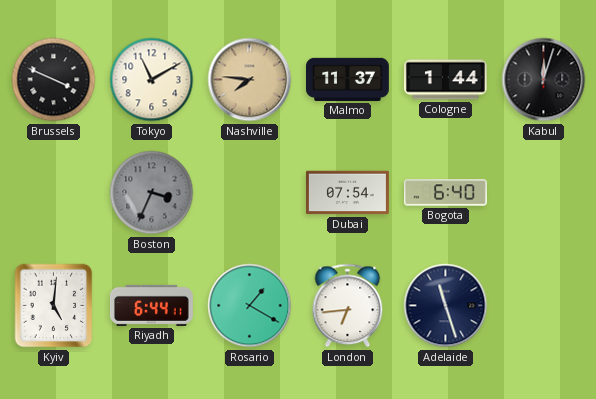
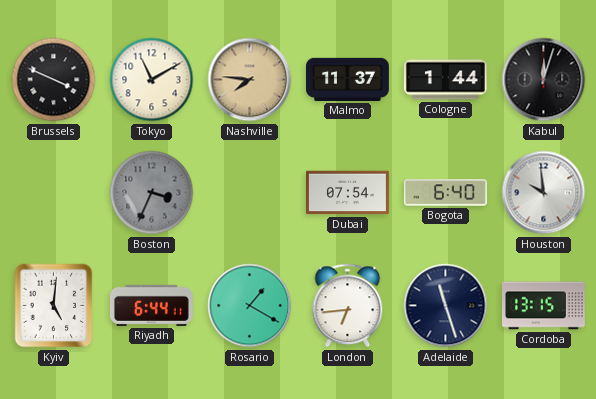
Houston: none -> 9:59 (544, 193)
Cordoba: none -> 13:15 (544, 306)
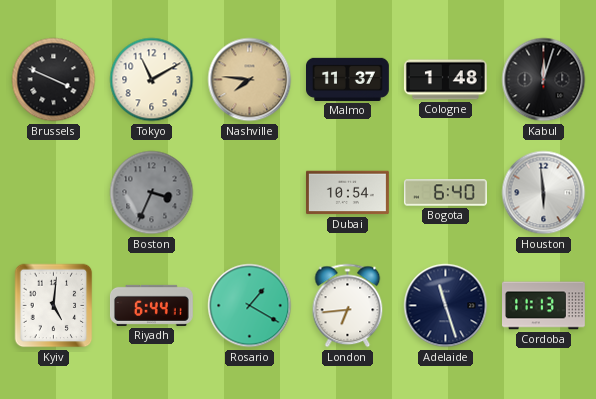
Cologne: 1:44 -> 1:48 (445, 80)
Dubai: 07:54 -> 10:54 (348, 193)
Houston: 9:59 -> 5:59 (544, 193)
Cordoba: 13:15 -> 11:13 (544, 306)
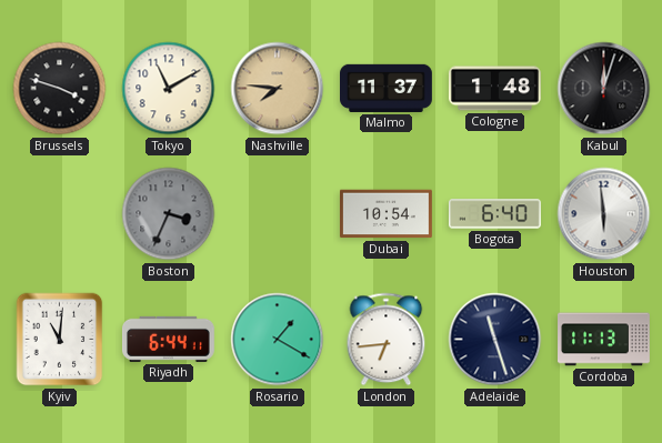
Brussels: 3:49 -> 3:48 (60, 89)
Kyiv: 5:01 -> 11:01 (60, 340)
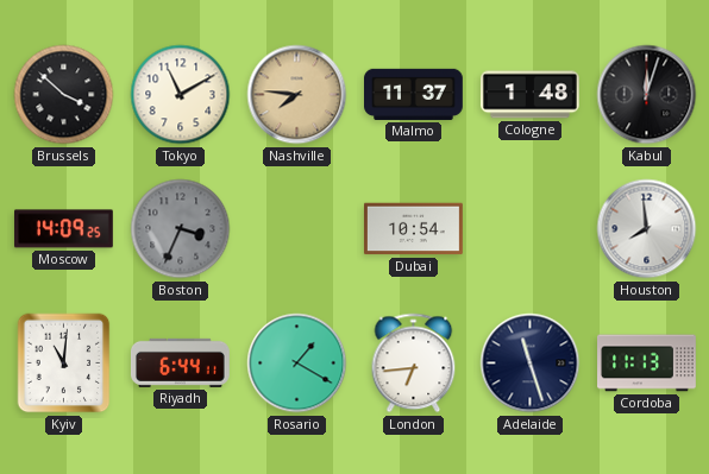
Brussels: 3:48 -> 3:52 (64, 95)
Moscow: none -> 14:09 (63, 229)
Bogota: 6:40 -> none (495, 214)
Houston: 5:59 -> 7:59 (647, 229)
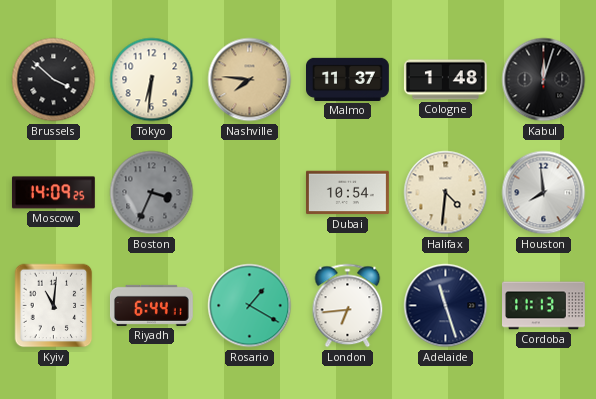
Tokyo: 11:10 -> 6:31 (152, 80)
Halifax: none -> 4:31 (446, 193)
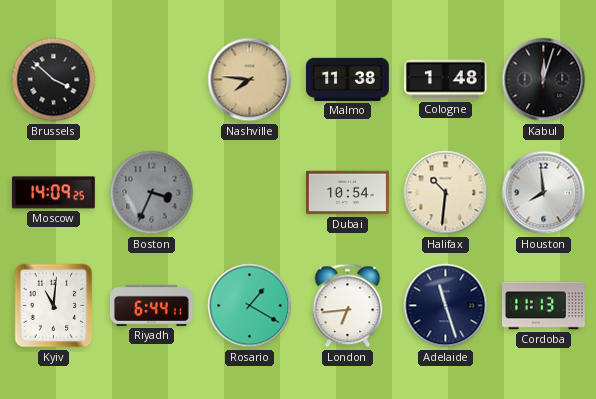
Tokyo: 6:31 -> none (152, 80)
Malmo: 11:37 -> 11:38 (348, 79)
Halifax: 4:31 -> 10:31 (446, 193)
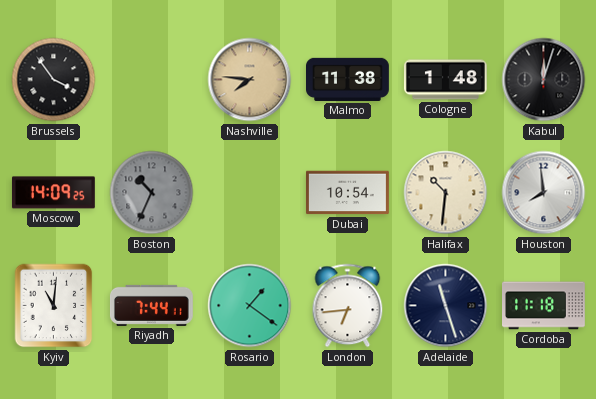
Brussels: 3:52 -> 3:54 (54, 80)
Boston: 3:34 -> 10:34 (152, 193)
Riyadh: 6:44 -> 7:44 (151, 305)
Rosario: 1:20 -> 1:21 (250, 306)
Cordoba: 11:13 -> 11:18 (544, 306)
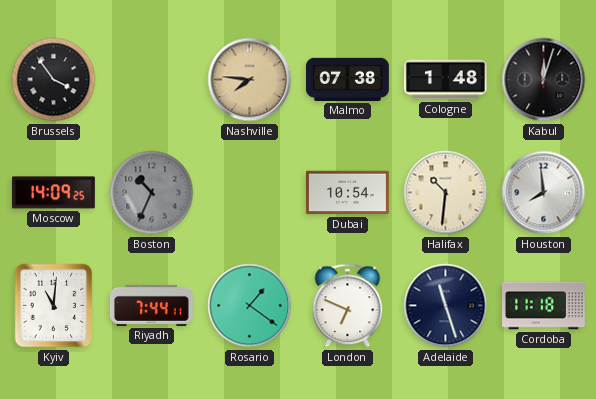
Malmo: 11:38 -> 07:38 (348, 79)
London: 6:44 -> 6:49 (348, 306)
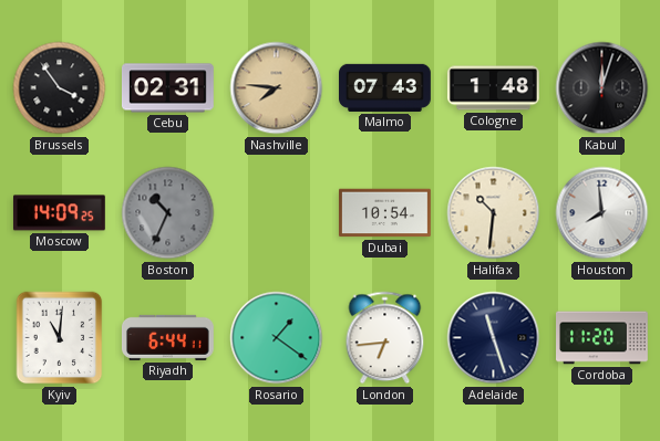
Cebu: none -> 02:31 (167, 88)
Malmo: 07:38 -> 07:43 (385, 87)
Riyadh: 7:44 -> 6:44 (167, 337)
London: 6:49 -> 6:44 (385, 338)
Cordoba: 11:18 -> 11:20 (602, 338)
